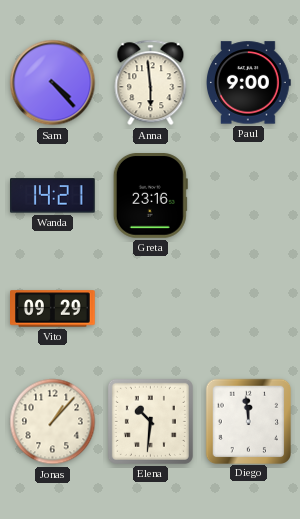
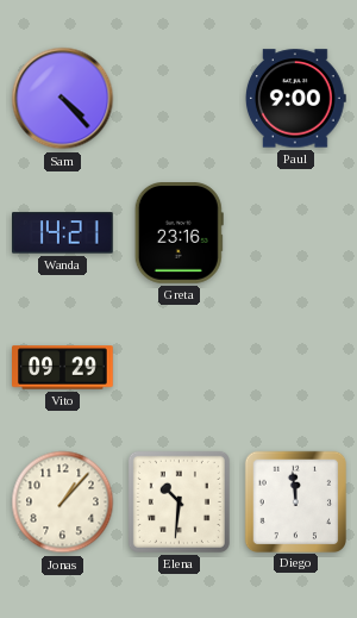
Anna: 5:59 -> none (151, 83)
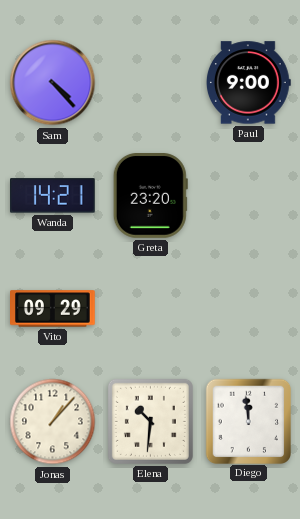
Greta: 23:16 -> 23:20 (150, 196)
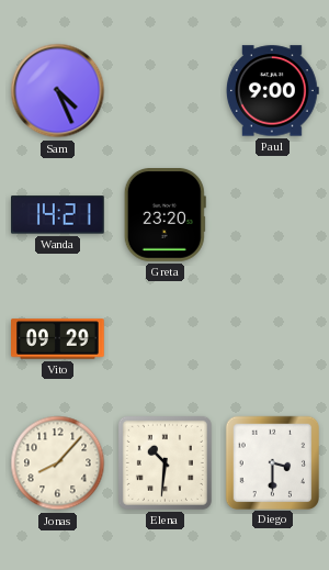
Sam: 4:23 -> 4:26 (58, 91)
Jonas: 1:07 -> 8:07 (58, 463)
Diego: 11:59 -> 3:30 (272, 462)
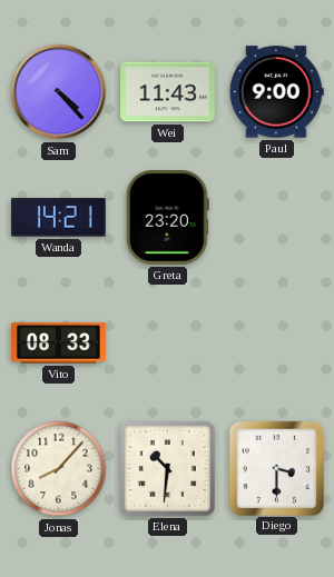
Sam: 4:26 -> 4:23 (59, 92)
Wei: none -> 11:43 (168, 92)
Vito: 09:29 -> 08:33 (59, 344)
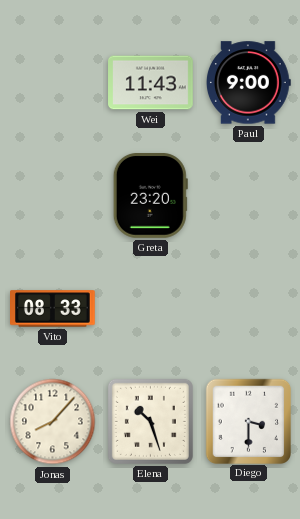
Sam: 4:23 -> none (59, 92)
Wanda: 14:21 -> none (59, 218)
Elena: 10:31 -> 10:27 (150, 421)
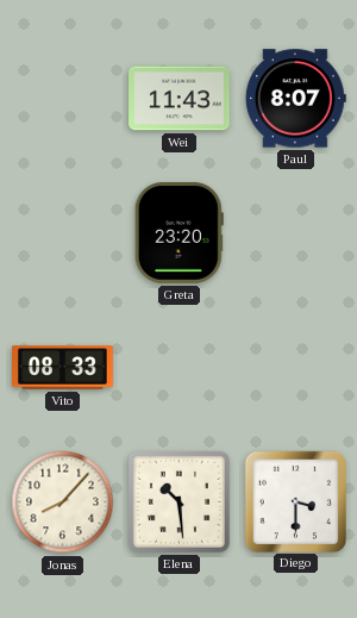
Paul: 9:00 -> 8:07 (295, 99)
Elena: 10:27 -> 10:29 (178, 501)
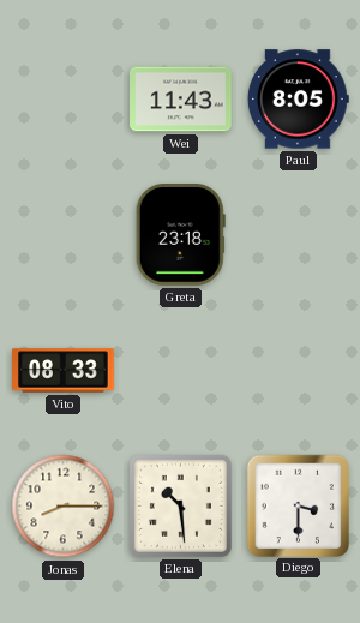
Paul: 8:07 -> 8:05 (298, 100)
Greta: 23:20 -> 23:18 (180, 235)
Jonas: 8:07 -> 8:15 (64, 507)
